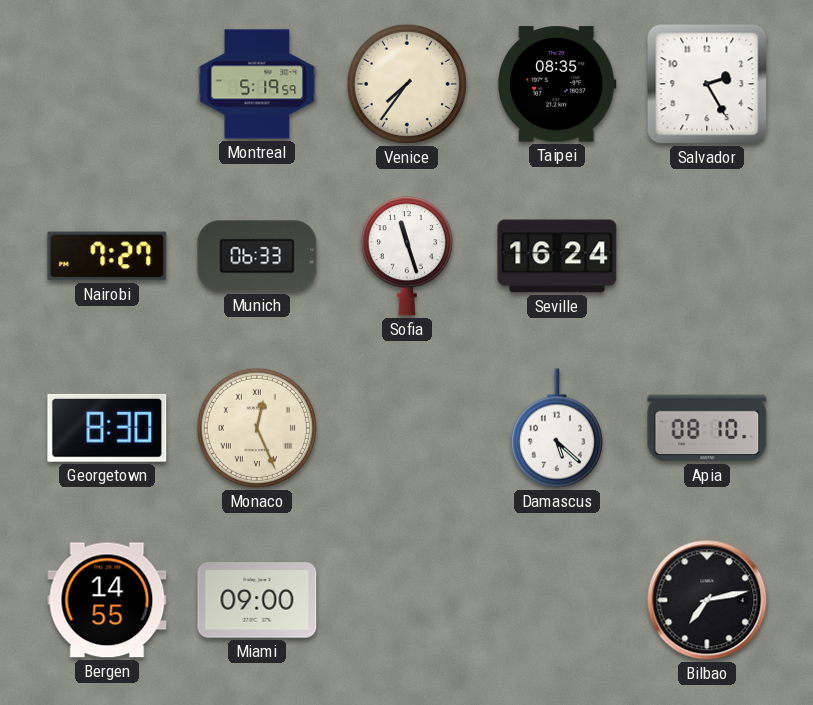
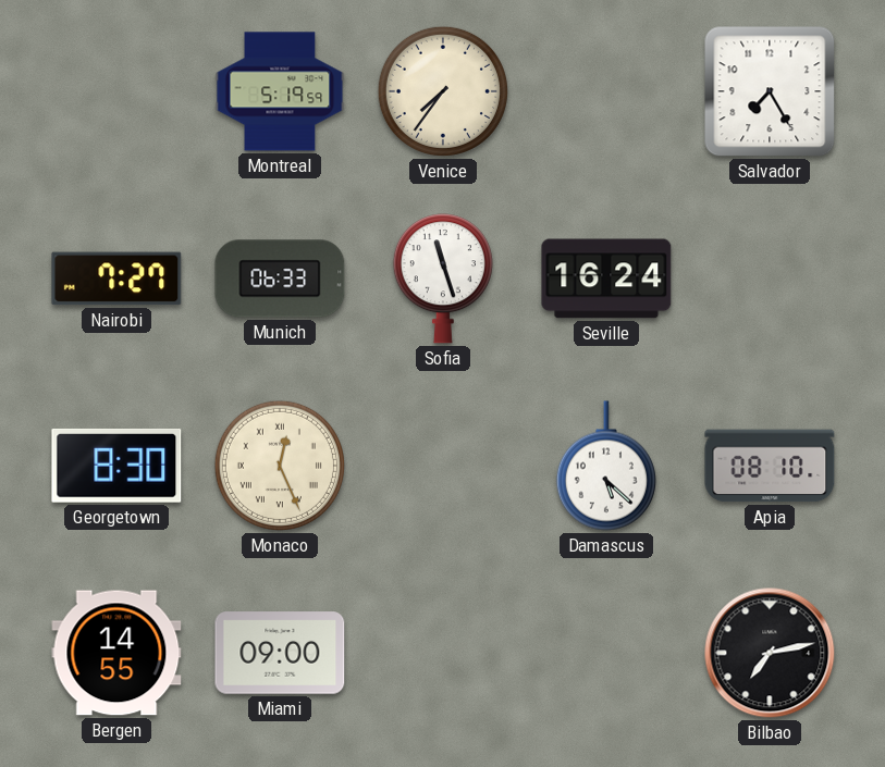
Taipei: 08:35 -> none (558, 84)
Salvador: 2:25 -> 7:25 (770, 91)
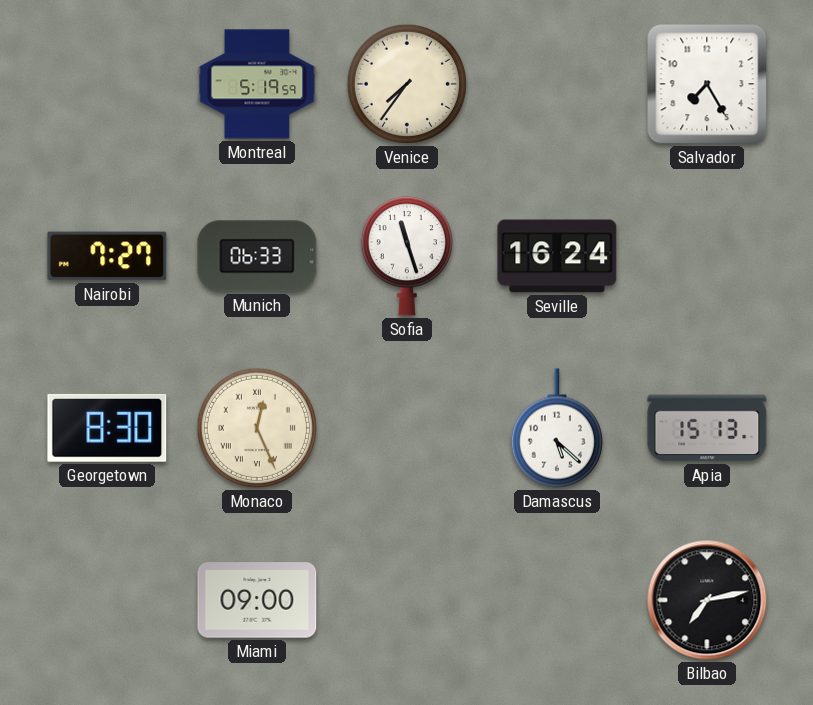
Apia: 08:10 -> 15:13 (707, 428)
Bergen: 14:55 -> none (116, 653)
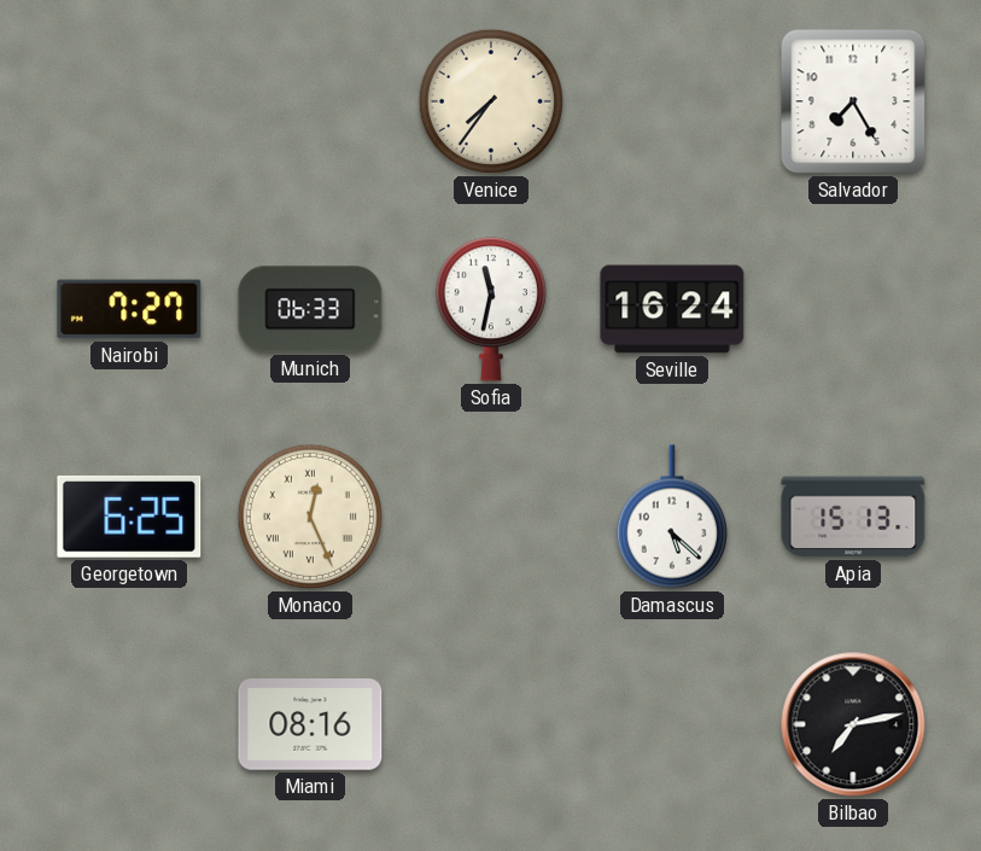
Montreal: 5:19 -> none (257, 84)
Sofia: 11:27 -> 11:32 (491, 309)
Georgetown: 8:30 -> 6:25 (129, 517)
Miami: 09:00 -> 08:16 (310, 724)
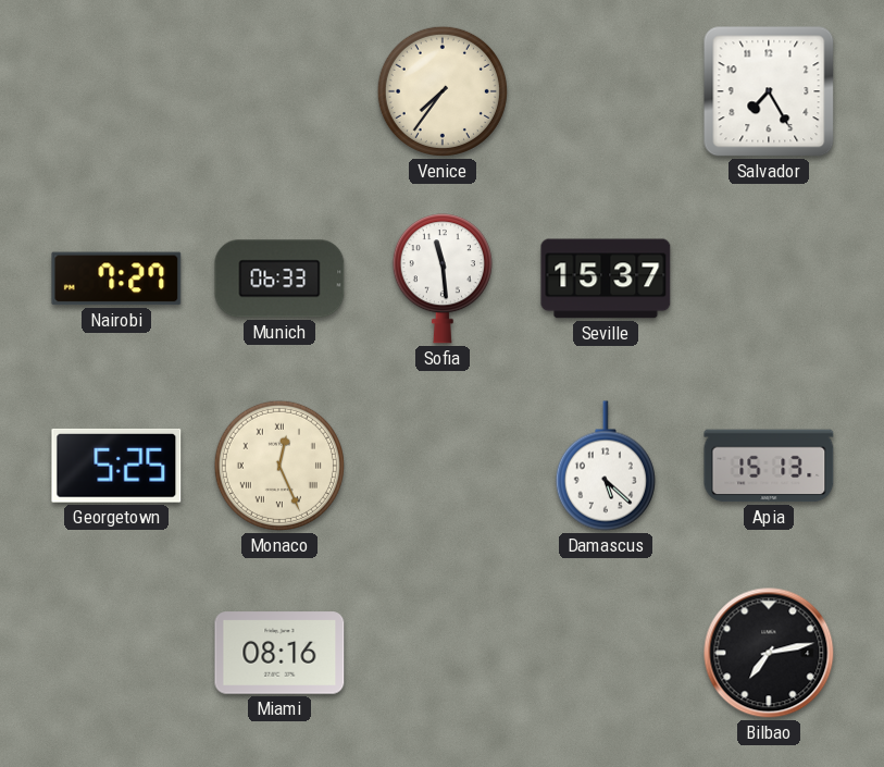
Sofia: 11:32 -> 11:29 (443, 279)
Seville: 16:24 -> 15:37 (606, 279)
Georgetown: 6:25 -> 5:25 (116, 466)
